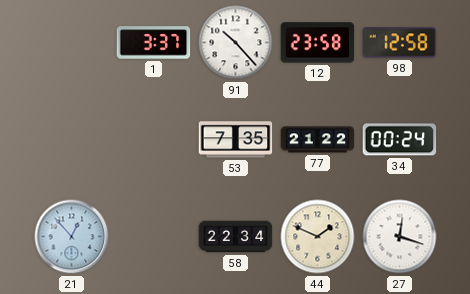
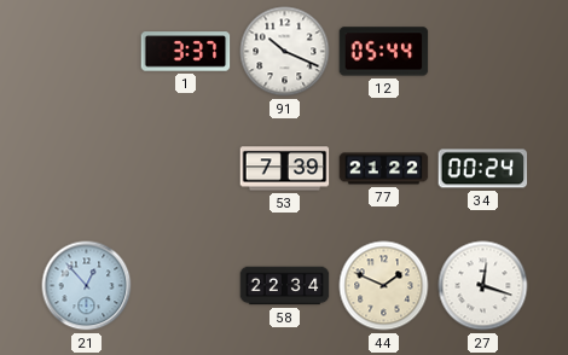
91: 10:23 -> 10:19 (285, 52)
12: 23:58 -> 05:44 (384, 52)
98: 12:58 -> none (400, 43)
53: 7:35 -> 7:39 (285, 169)
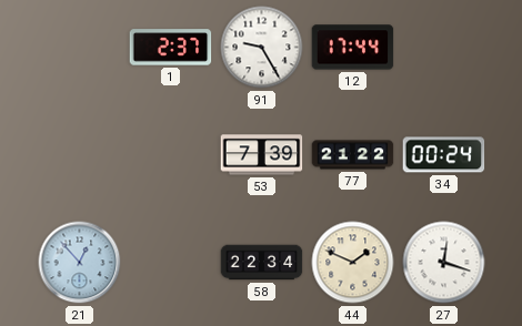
1: 3:37 -> 2:37 (171, 48)
91: 10:19 -> 9:25 (262, 48)
12: 05:44 -> 17:44 (353, 48)
